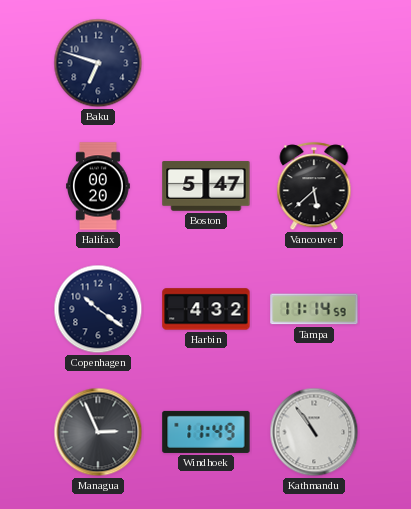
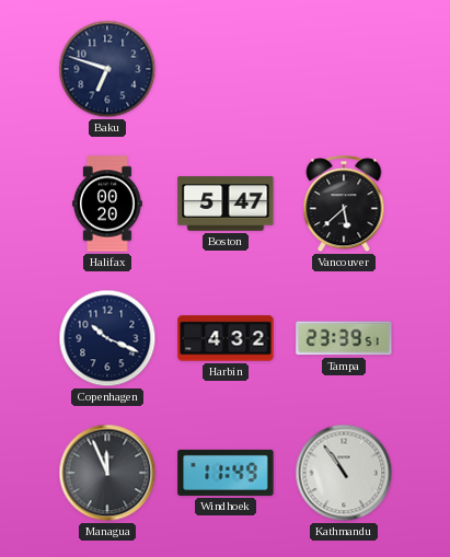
Copenhagen: 10:21 -> 10:19 (107, 338)
Tampa: 11:14 -> 23:39 (344, 338)
Managua: 2:56 -> 11:56 (107, 473)
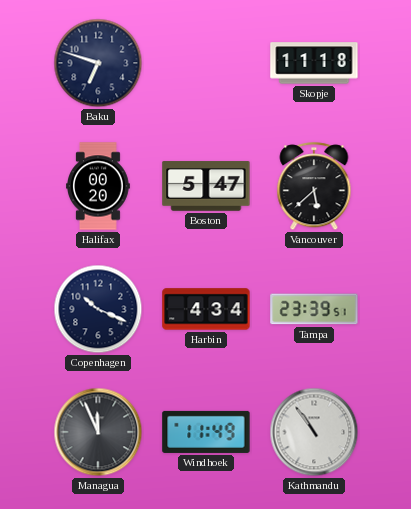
Skopje: none -> 11:18 (314, 63)
Harbin: 4:32 -> 4:34 (206, 309)
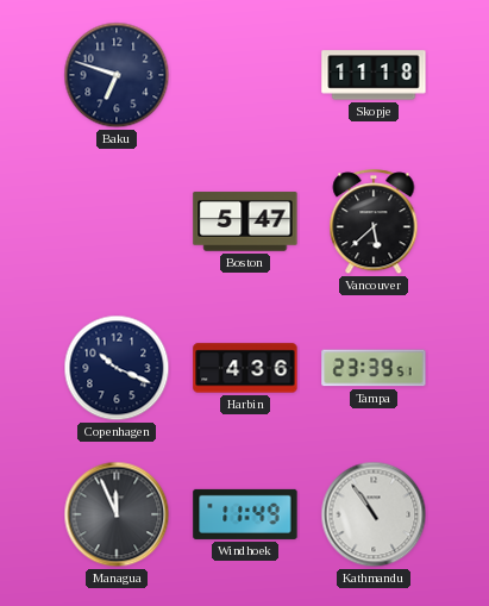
Halifax: 00:20 -> none (99, 186)
Harbin: 4:34 -> 4:36 (245, 368)
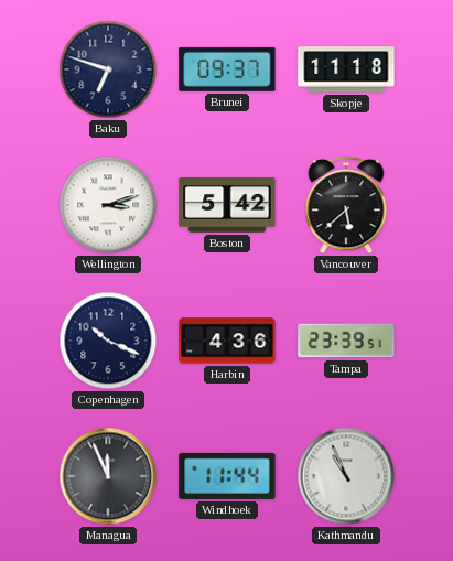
Brunei: none -> 09:37 (227, 69)
Wellington: none -> 3:12 (108, 205)
Boston: 5:47 -> 5:42 (227, 205)
Windhoek: 11:49 -> 11:44 (227, 476)
Kathmandu: 10:54 -> 10:56 (346, 476)
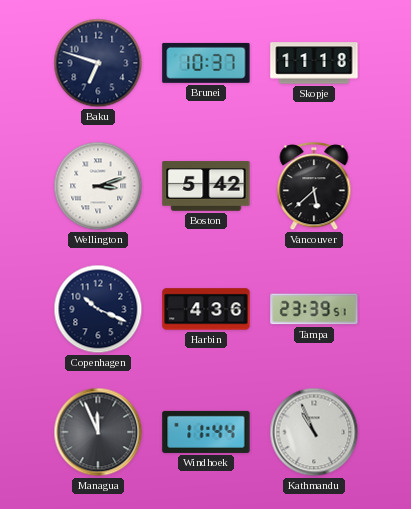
Brunei: 09:37 -> 10:37 (206, 63)
